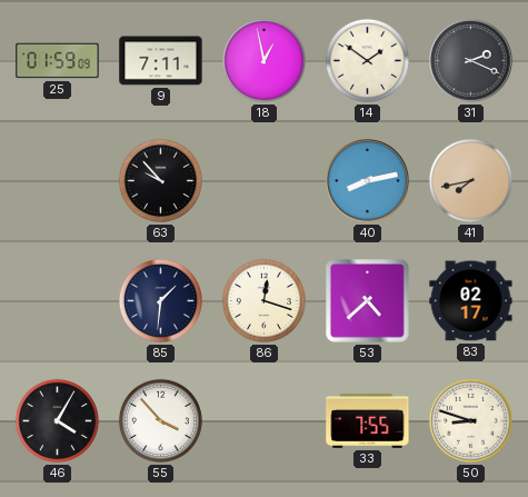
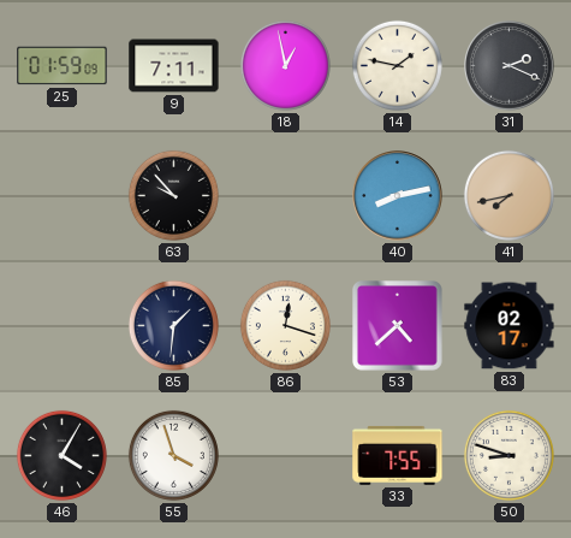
14: 1:51 -> 1:47 (397, 65)
55: 3:53 -> 3:57 (173, 455)
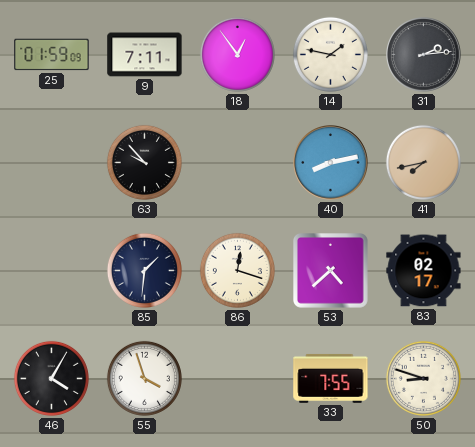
18: 12:58 -> 12:54 (237, 54)
31: 2:19 -> 2:14 (424, 55)
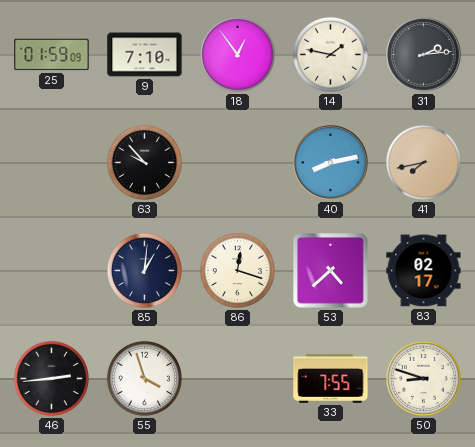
9: 7:11 -> 7:10 (145, 55)
85: 1:31 -> 1:01 (144, 270)
46: 4:05 -> 2:44 (51, 378)
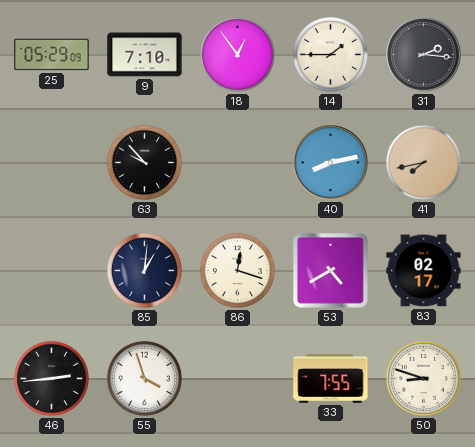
25: 01:59 -> 05:29 (52, 55)
14: 1:47 -> 1:45 (330, 54)
31: 2:14 -> 2:16 (424, 55)
53: 4:38 -> 4:40 (331, 271)
